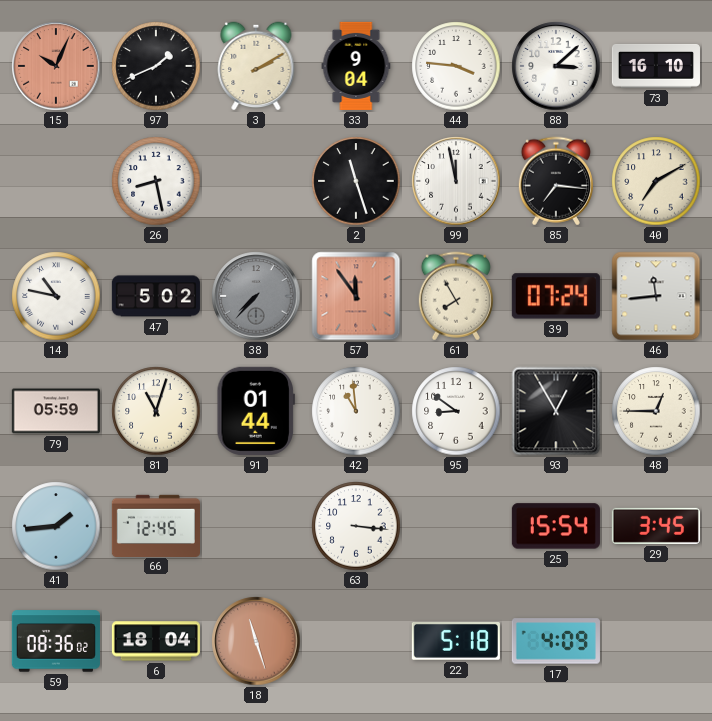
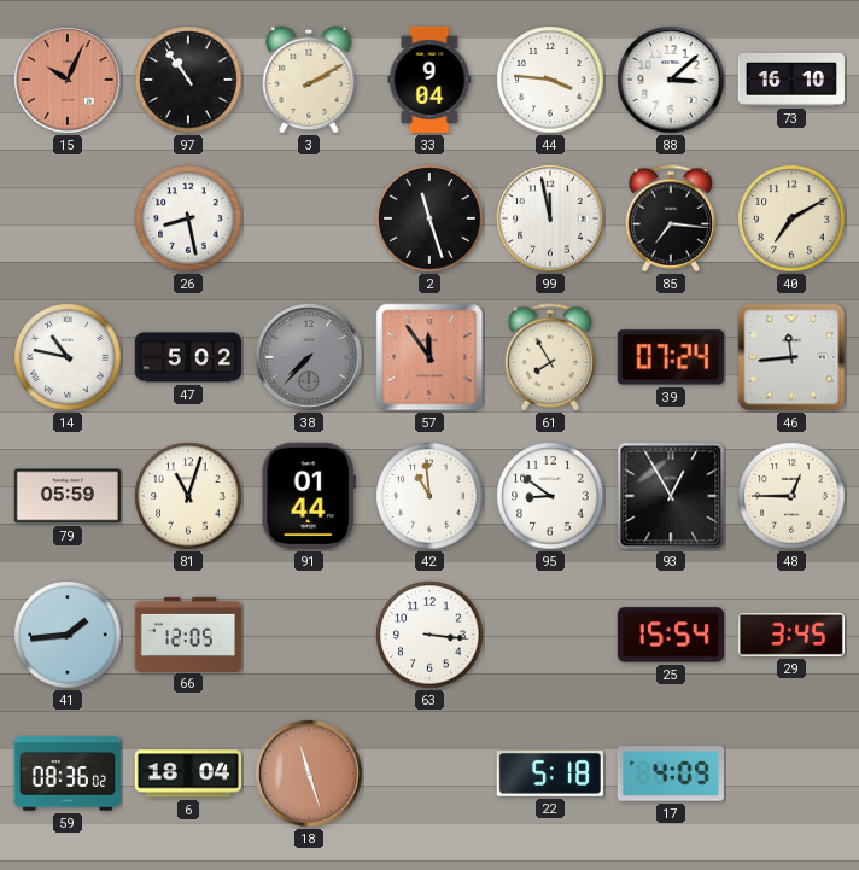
97: 1:41 -> 10:54 (188, 80)
66: 12:45 -> 12:05 (188, 633)
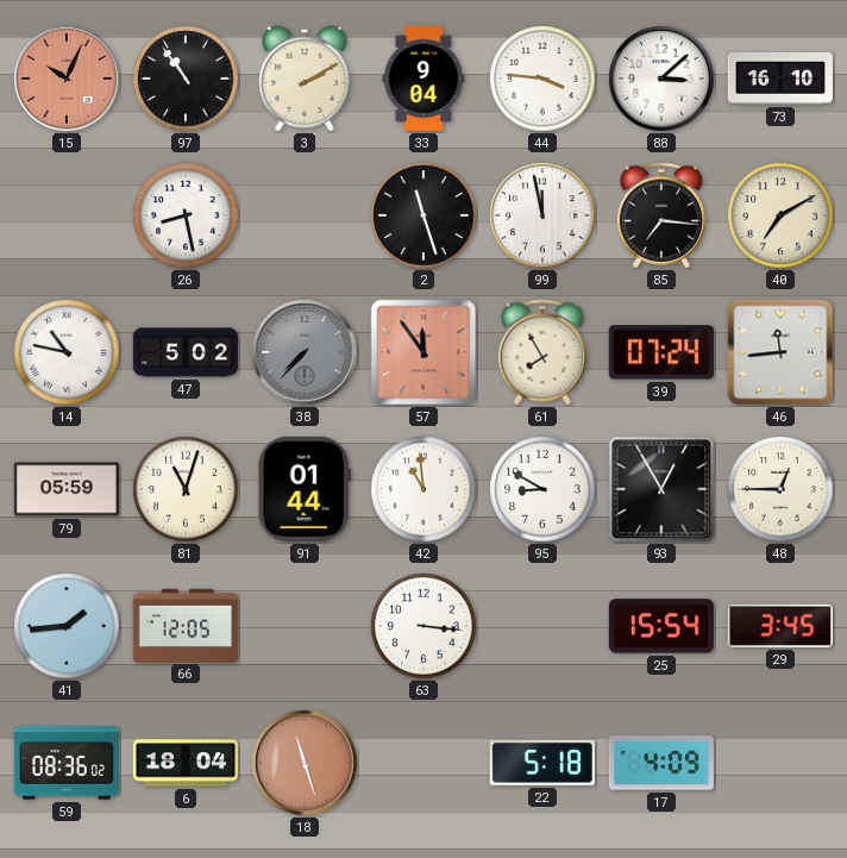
95: 8:51 -> 8:50 (542, 489)
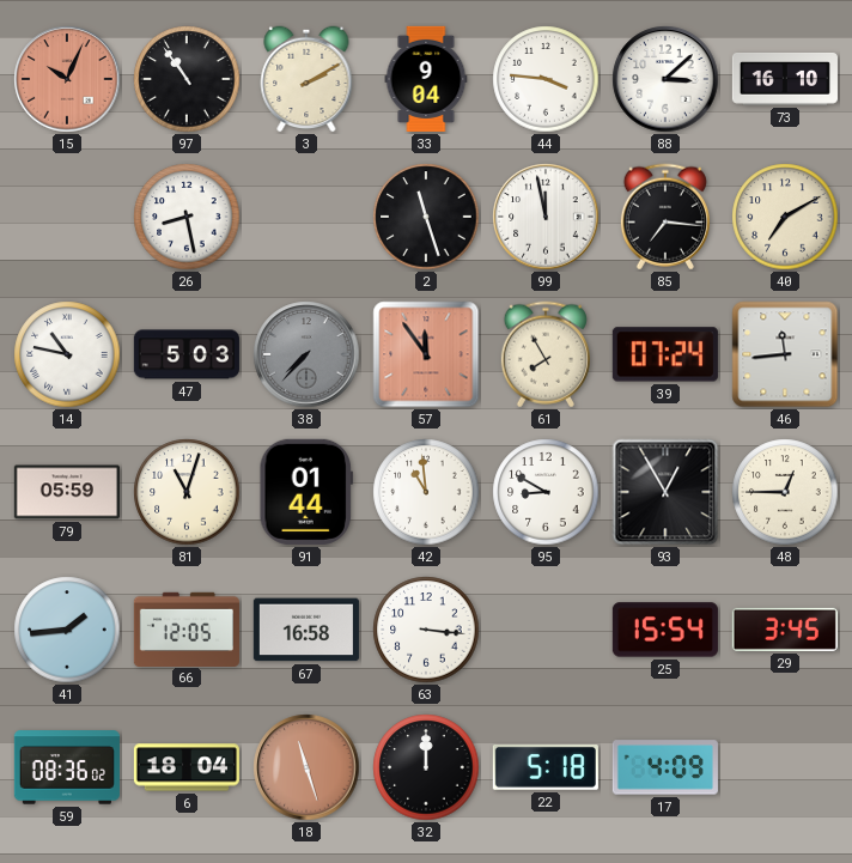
47: 5:02 -> 5:03 (187, 354)
67: none -> 16:58 (306, 630)
32: none -> 12:00 (426, 767)
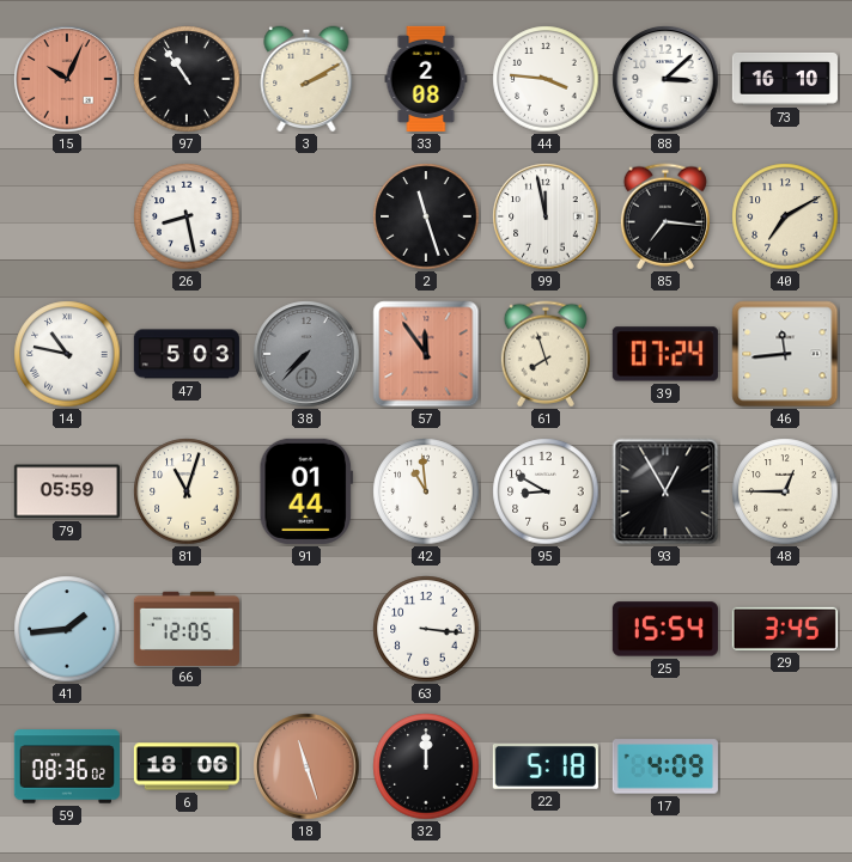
33: 9:04 -> 2:08 (426, 79)
61: 7:55 -> 7:57 (546, 354)
67: 16:58 -> none (306, 630)
6: 18:04 -> 18:06 (187, 766)
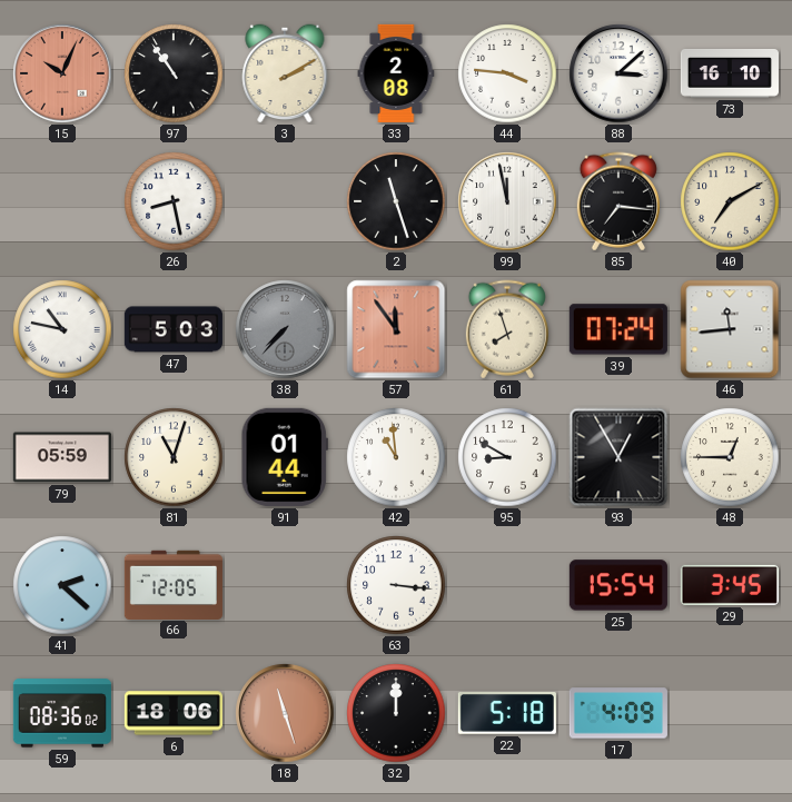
41: 1:44 -> 2:22 (62, 585)
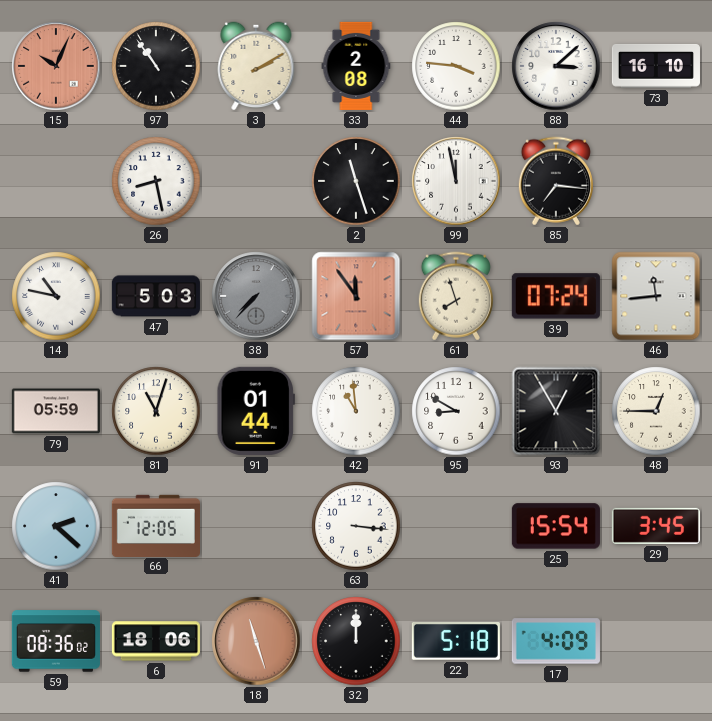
40: 7:10 -> none (730, 201)
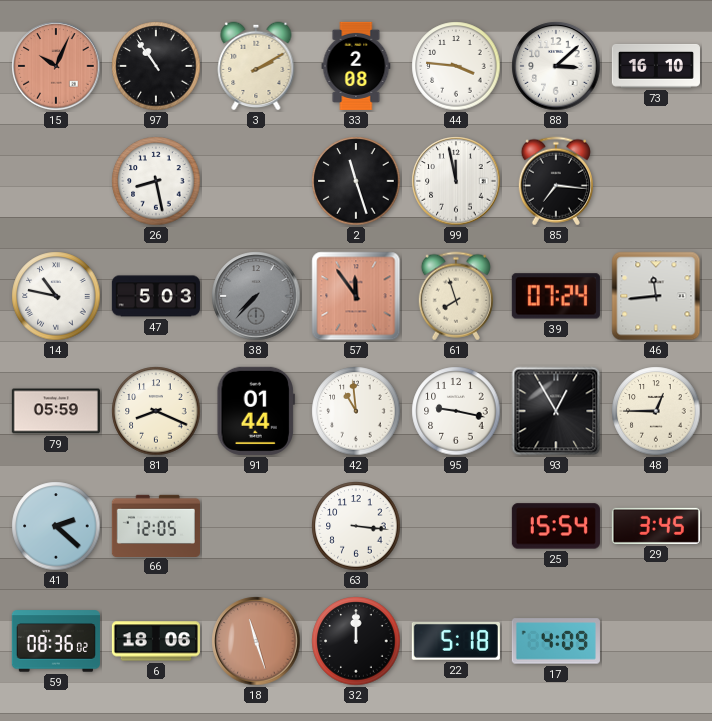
81: 11:03 -> 8:19 (156, 411)
95: 8:50 -> 9:17 (456, 411)
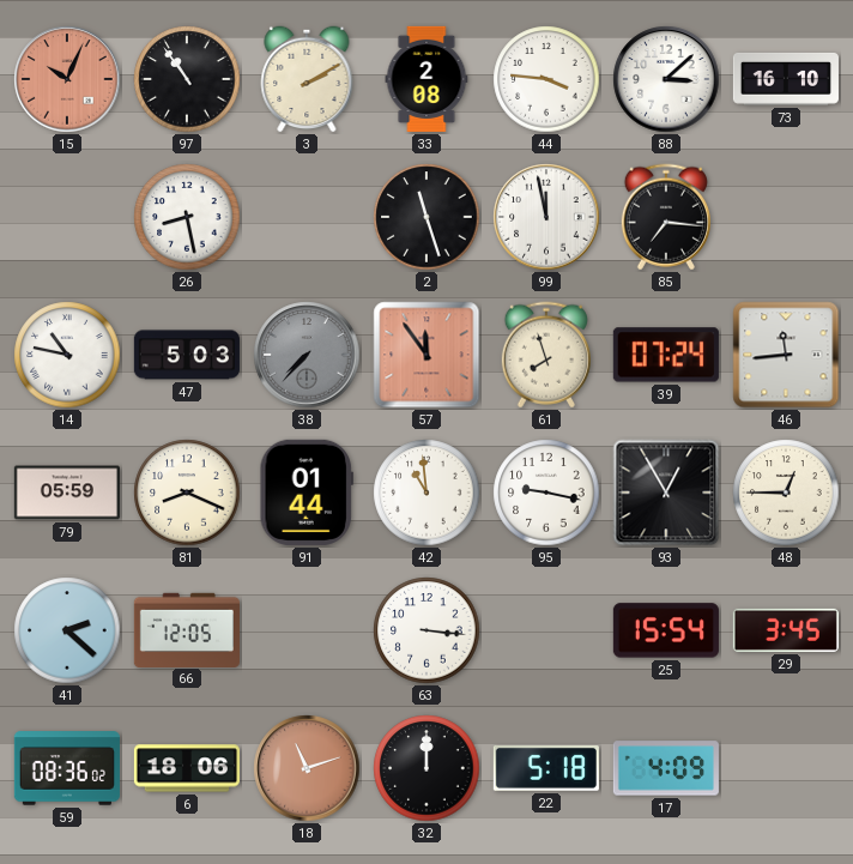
18: 11:27 -> 11:12 (307, 768)
